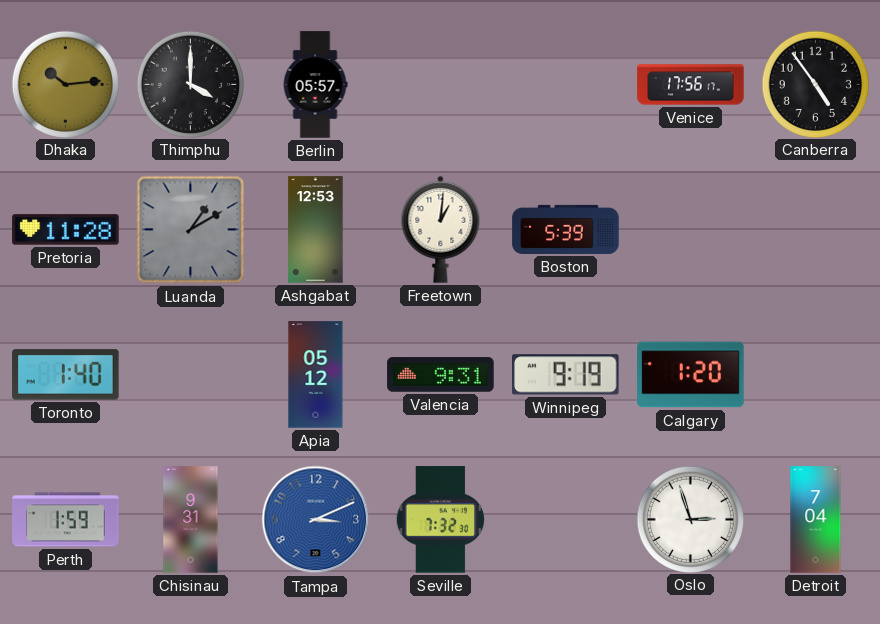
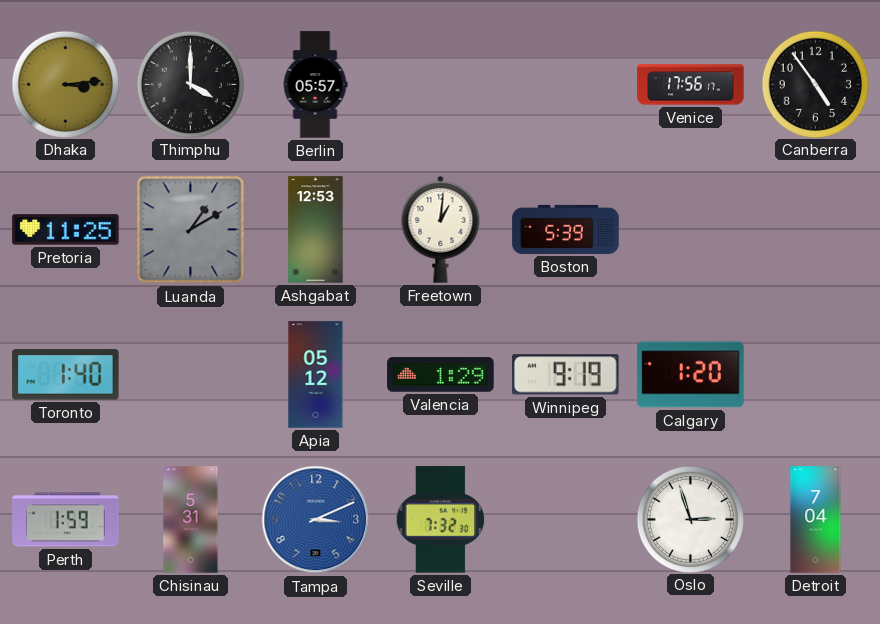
Dhaka: 10:14 -> 3:14 (65, 84)
Pretoria: 11:28 -> 11:25 (66, 230)
Valencia: 9:31 -> 1:29 (441, 375)
Chisinau: 9:31 -> 5:31 (191, 520)
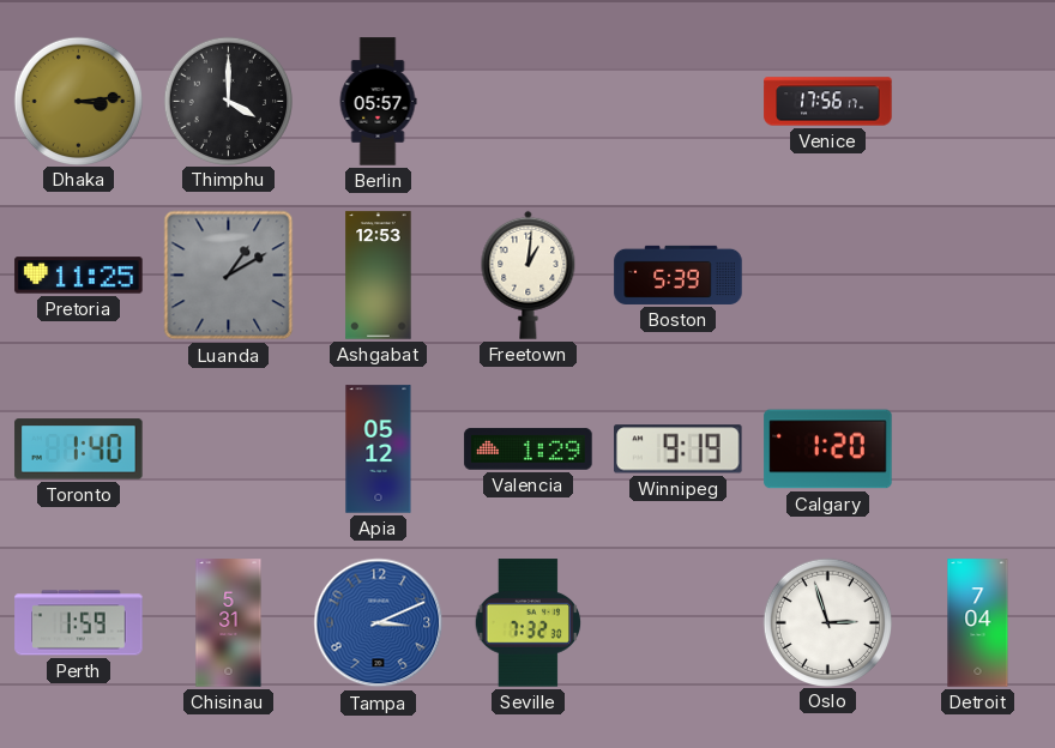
Canberra: 4:54 -> none (815, 84)
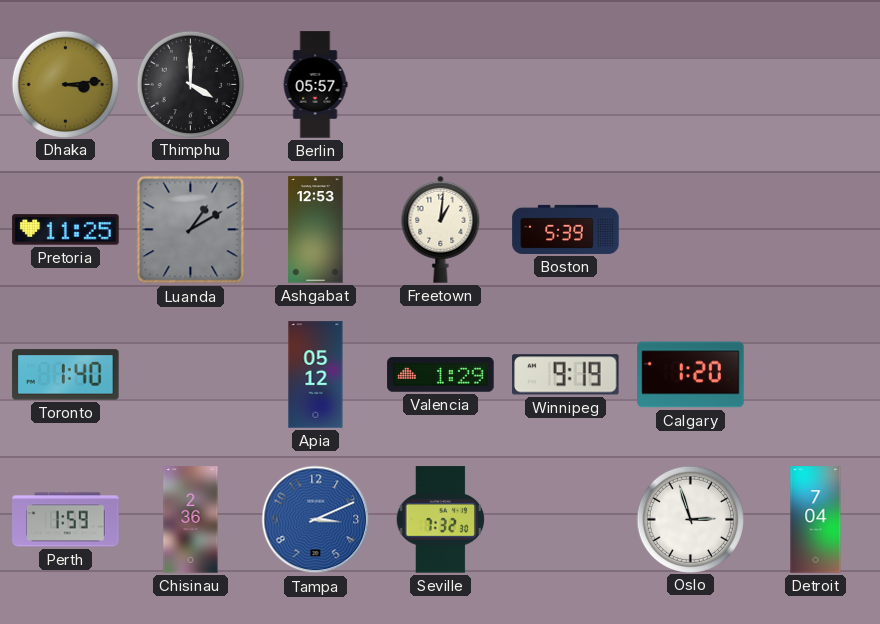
Venice: 17:56 -> none (828, 102)
Chisinau: 5:31 -> 2:36 (191, 520)
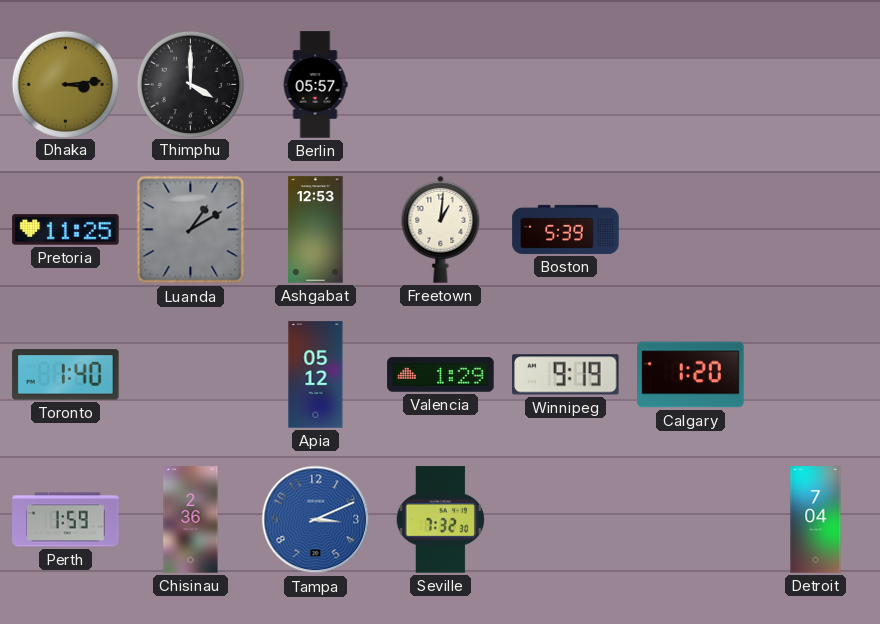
Oslo: 2:57 -> none (690, 519)
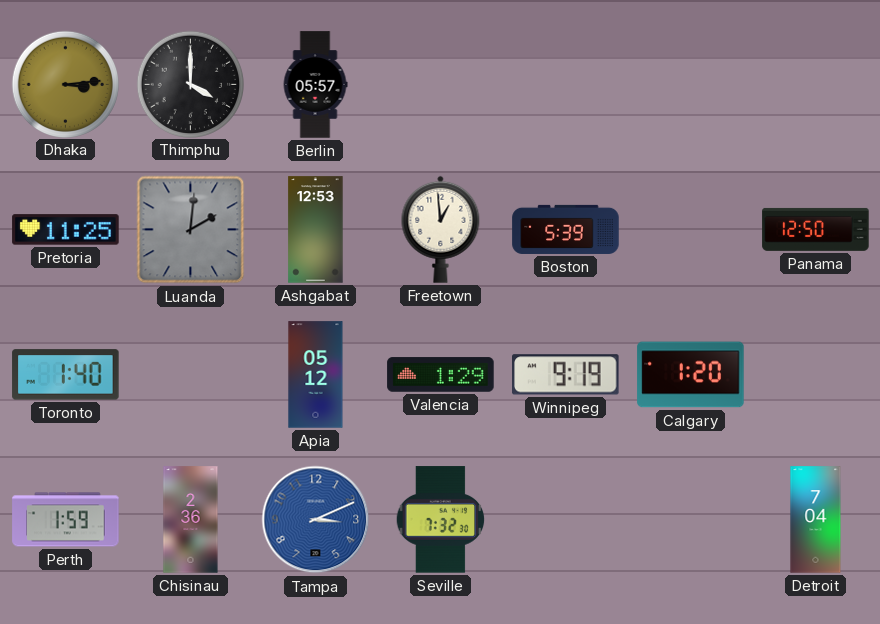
Luanda: 1:10 -> 2:01 (191, 230)
Freetown: 1:01 -> 12:59 (441, 229)
Panama: none -> 12:50 (816, 229)
